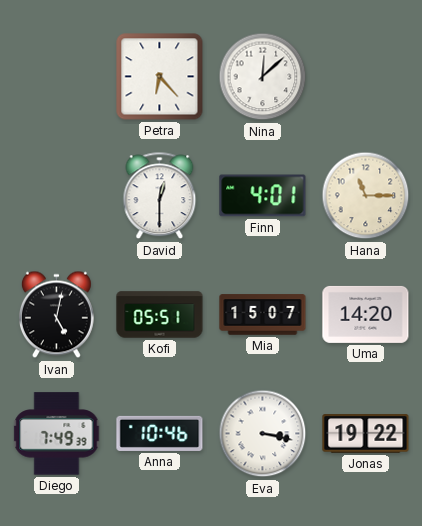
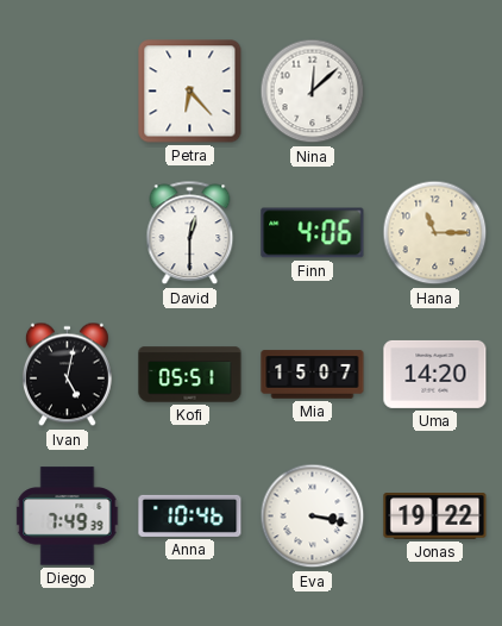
Finn: 4:01 -> 4:06 (313, 233)
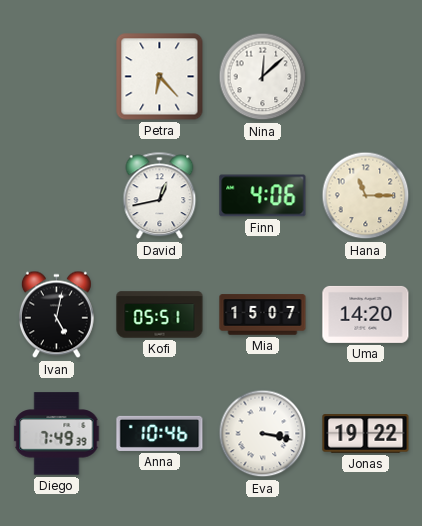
David: 12:30 -> 12:43 (160, 196)
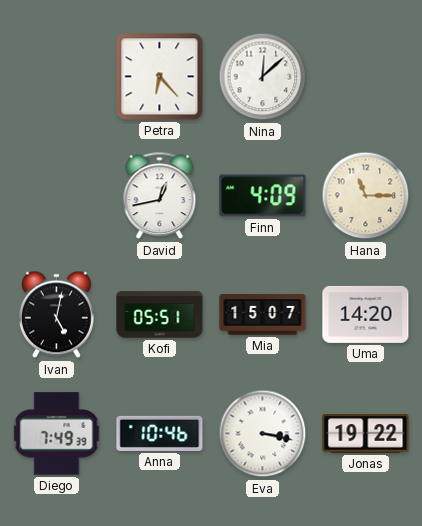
Finn: 4:06 -> 4:09 (263, 196)
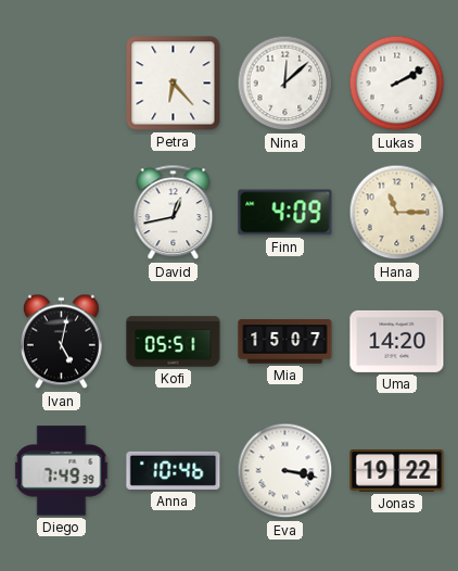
Lukas: none -> 2:10 (397, 84)
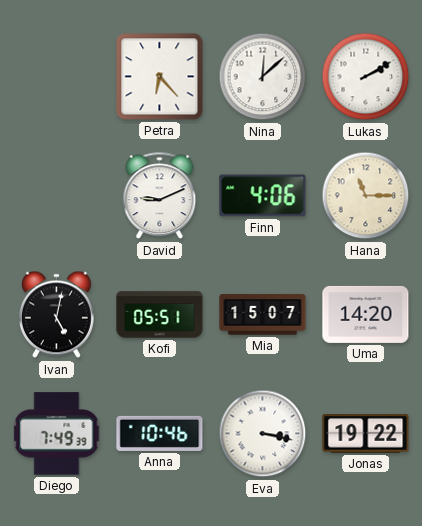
David: 12:43 -> 9:11 (160, 196)
Finn: 4:09 -> 4:06 (263, 196)
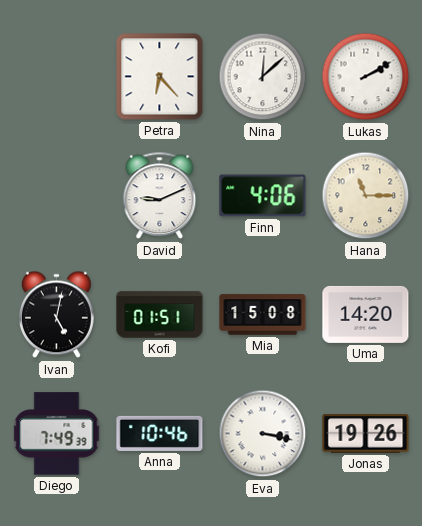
Kofi: 05:51 -> 01:51 (160, 315)
Mia: 15:07 -> 15:08 (263, 315)
Jonas: 19:22 -> 19:26 (366, 434)
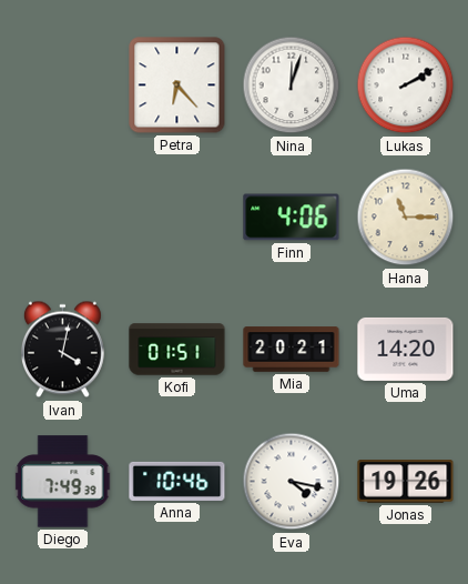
Nina: 12:08 -> 12:03 (292, 85)
David: 9:11 -> none (160, 196)
Ivan: 5:02 -> 4:02 (62, 350)
Mia: 15:08 -> 20:21 (292, 350)
Eva: 3:17 -> 4:17 (292, 482)
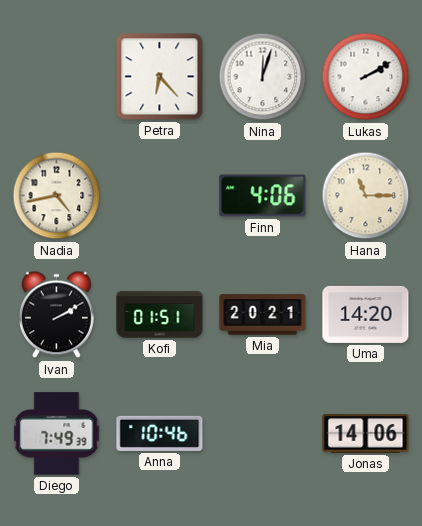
Nadia: none -> 4:43 (57, 196)
Ivan: 4:02 -> 2:10 (56, 315)
Eva: 4:17 -> none (292, 482)
Jonas: 19:26 -> 14:06 (366, 434)
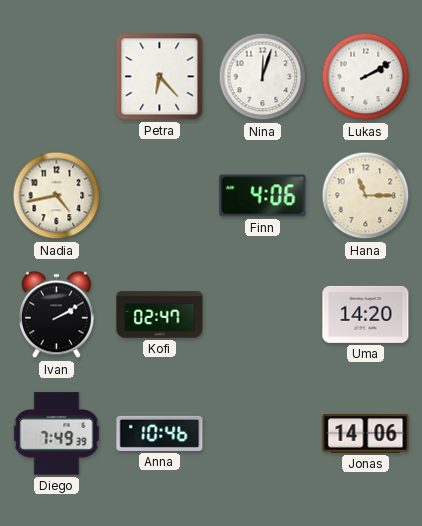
Kofi: 01:51 -> 02:47 (160, 315)
Mia: 20:21 -> none (263, 315)
